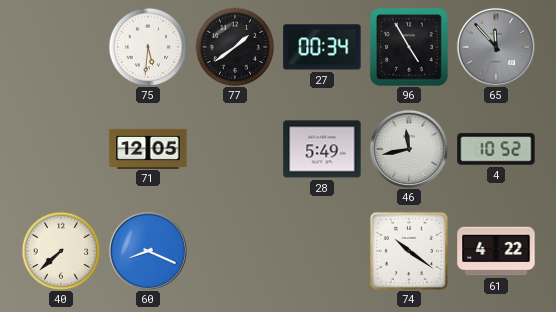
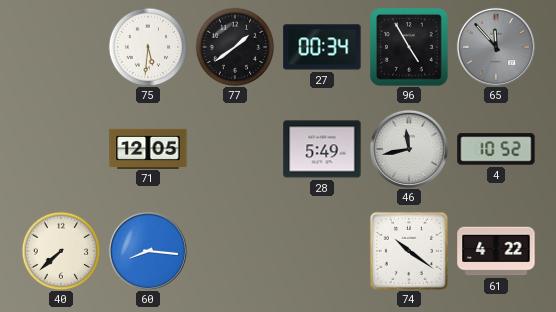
60: 8:19 -> 8:16 (148, 251)
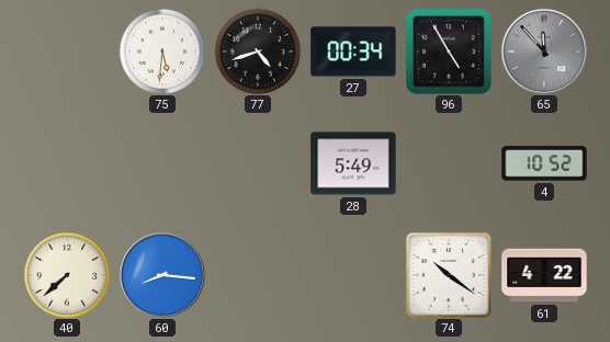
77: 1:39 -> 4:42 (258, 52)
71: 12:05 -> none (148, 148)
46: 11:43 -> none (409, 149)
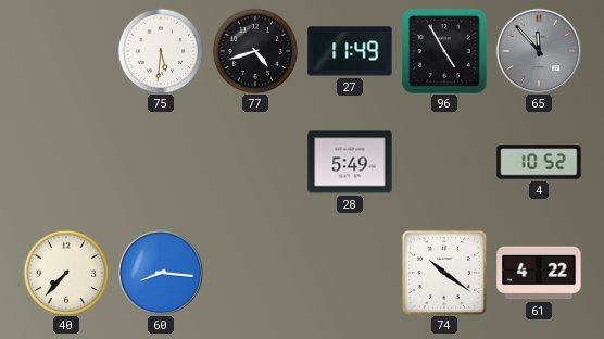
27: 00:34 -> 11:49 (350, 51)
40: 7:38 -> 7:37 (66, 273)
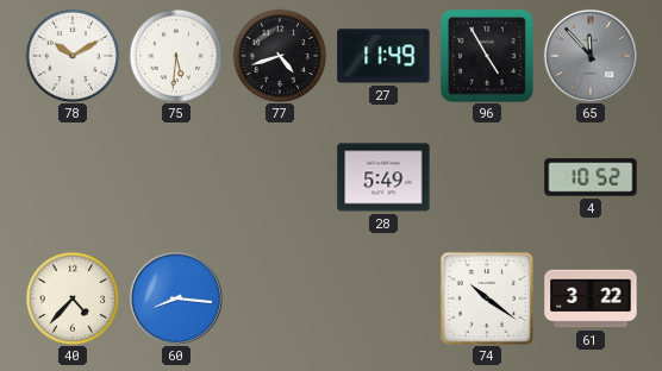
78: none -> 10:10 (73, 56)
40: 7:37 -> 4:37 (73, 298)
61: 4:22 -> 3:22 (591, 298)
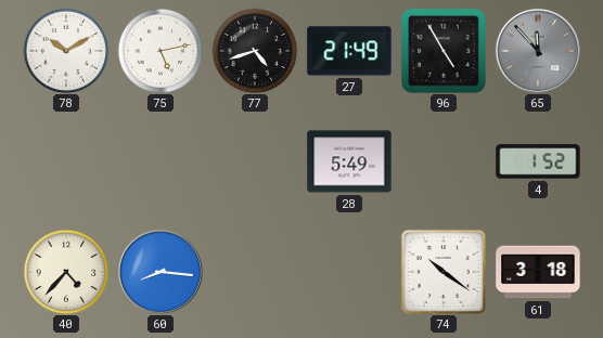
75: 5:31 -> 5:13 (161, 51)
27: 11:49 -> 21:49 (349, 51)
4: 10:52 -> 1:52 (538, 161)
61: 3:22 -> 3:18 (538, 272)
